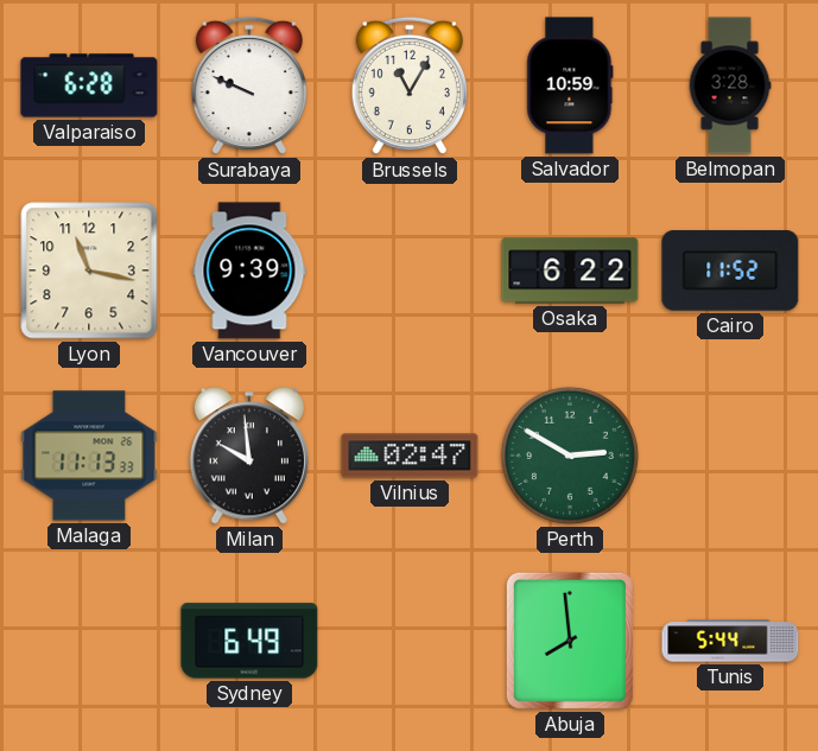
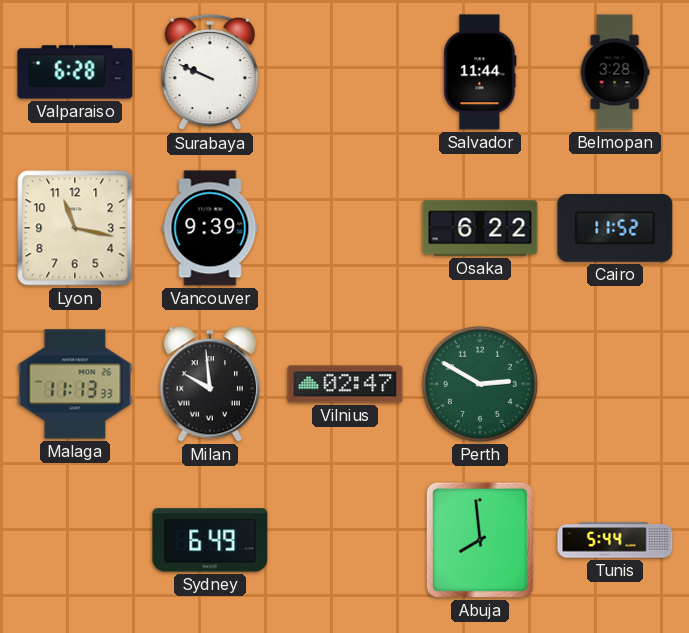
Brussels: 11:05 -> none (410, 85)
Salvador: 10:59 -> 11:44 (480, 72)
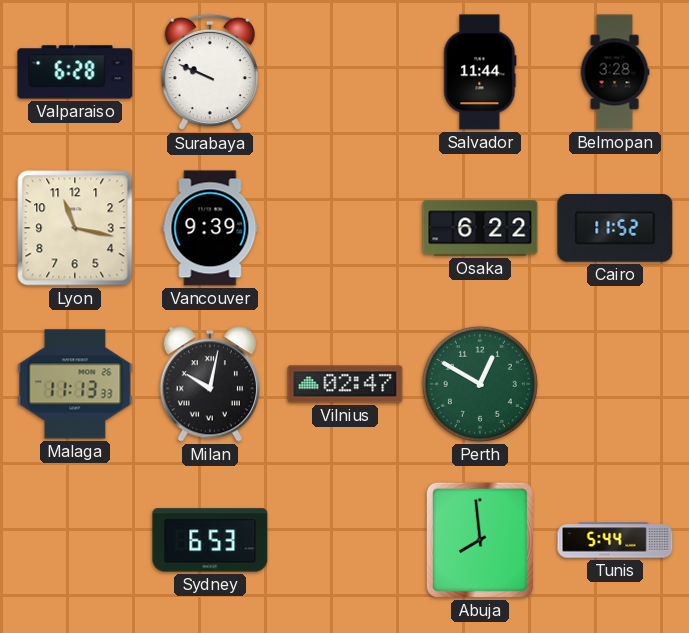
Milan: 9:59 -> 10:02 (209, 384)
Perth: 2:50 -> 12:50 (480, 384)
Sydney: 6:49 -> 6:53 (210, 540)
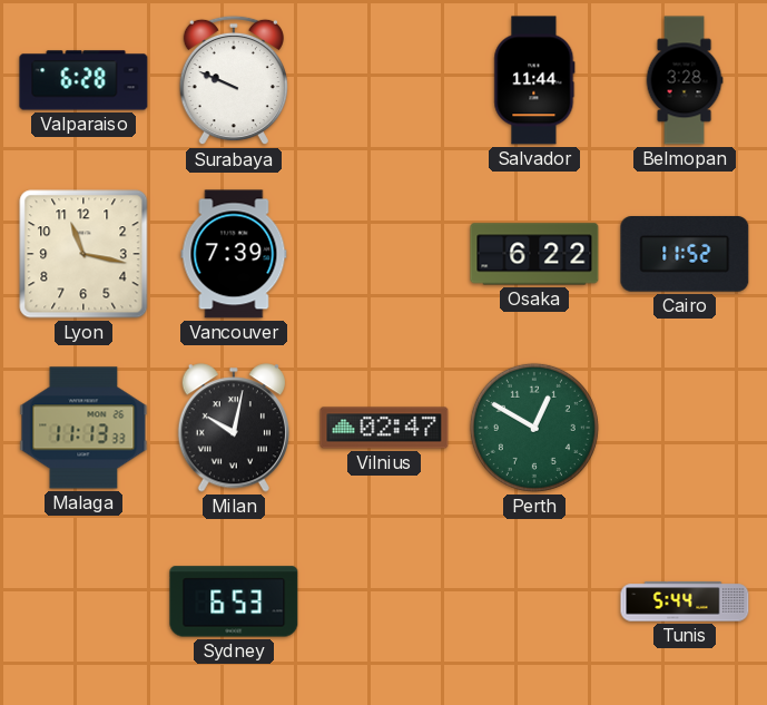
Vancouver: 9:39 -> 7:39 (234, 254)
Abuja: 7:59 -> none (480, 540)
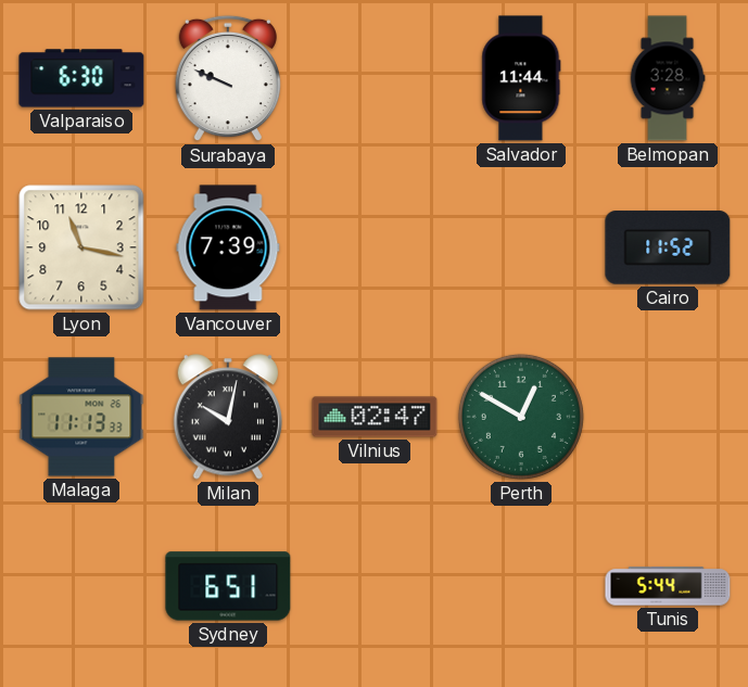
Valparaiso: 6:28 -> 6:30 (81, 78)
Osaka: 6:22 -> none (534, 254)
Sydney: 6:53 -> 6:51 (228, 586)
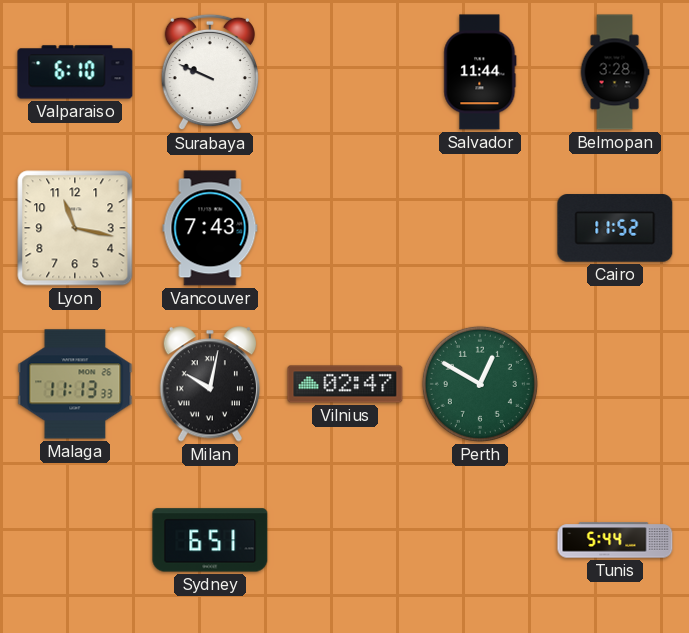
Valparaiso: 6:30 -> 6:10 (75, 72)
Vancouver: 7:39 -> 7:43 (210, 228)
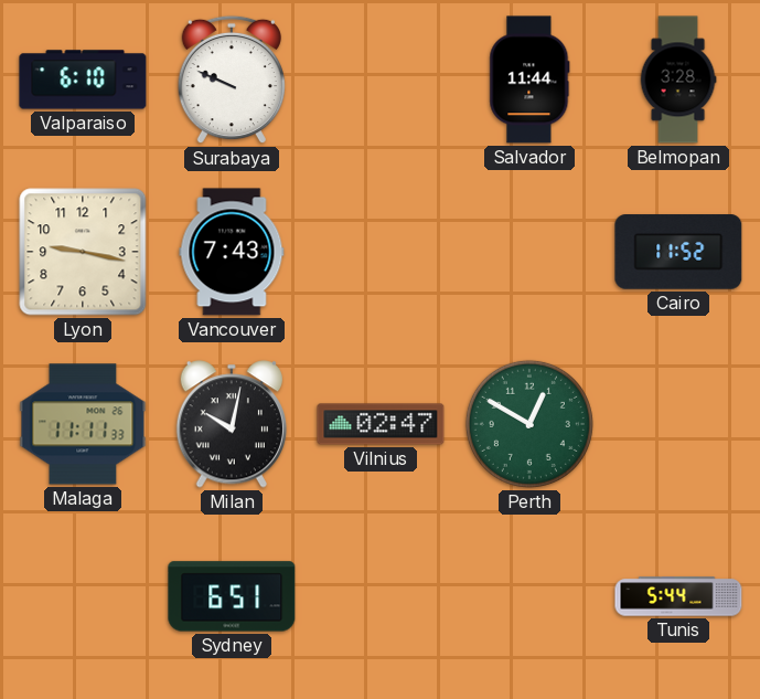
Lyon: 11:17 -> 9:17 (83, 252)
Malaga: 11:13 -> 11:11 (83, 424)
